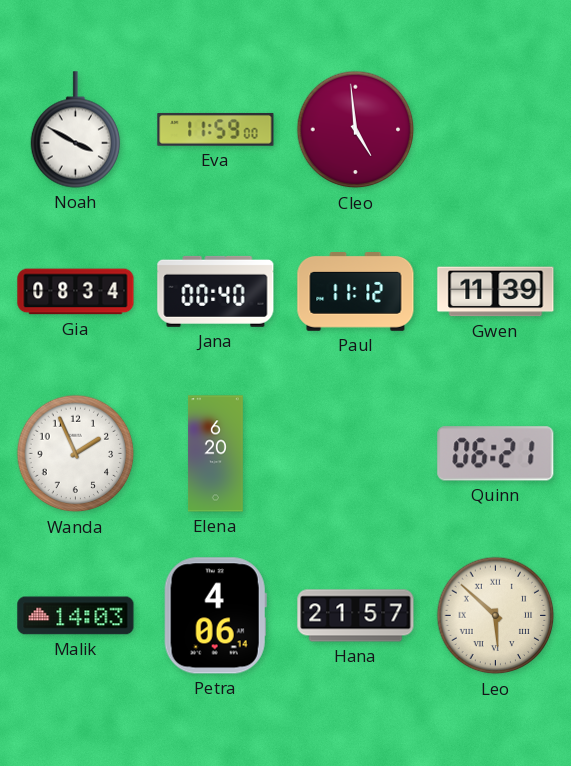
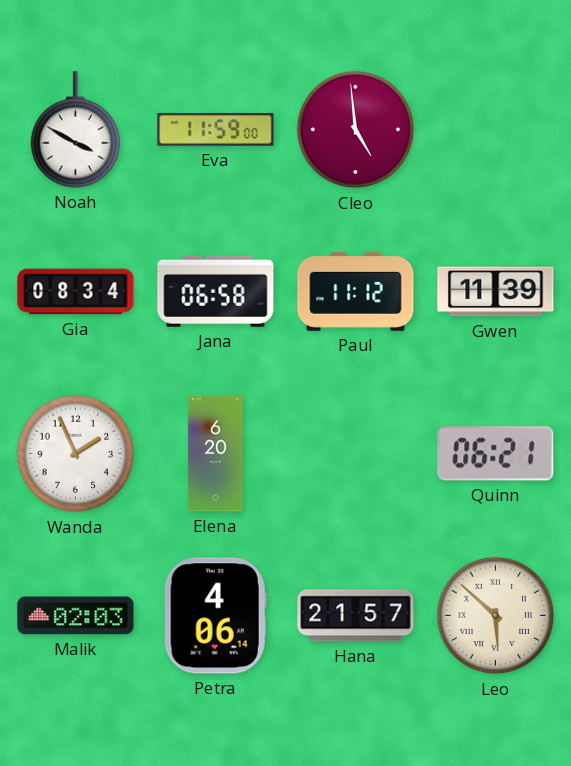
Jana: 00:40 -> 06:58 (216, 291)
Malik: 14:03 -> 02:03 (76, 616)
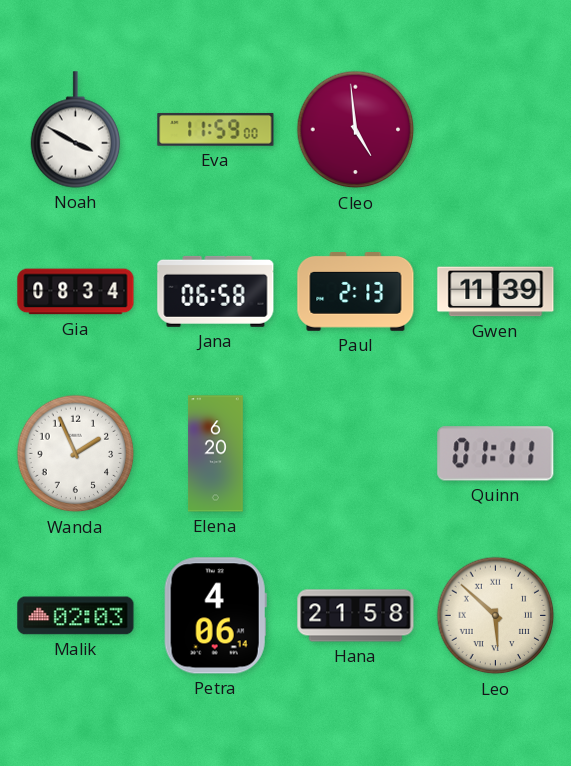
Paul: 11:12 -> 2:13 (356, 292)
Quinn: 06:21 -> 01:11 (496, 454)
Hana: 21:57 -> 21:58 (356, 616)
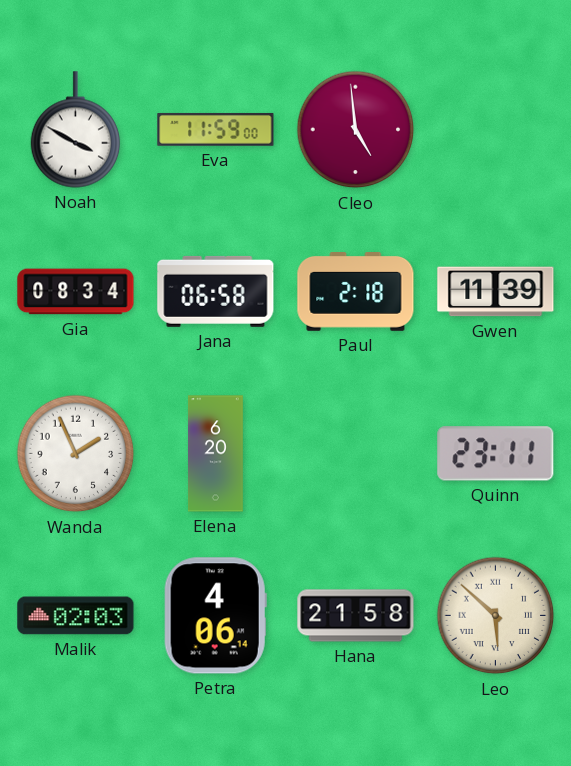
Paul: 2:13 -> 2:18 (356, 292)
Quinn: 01:11 -> 23:11 (496, 454)
